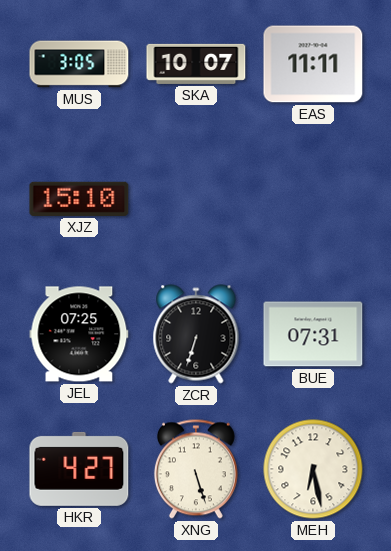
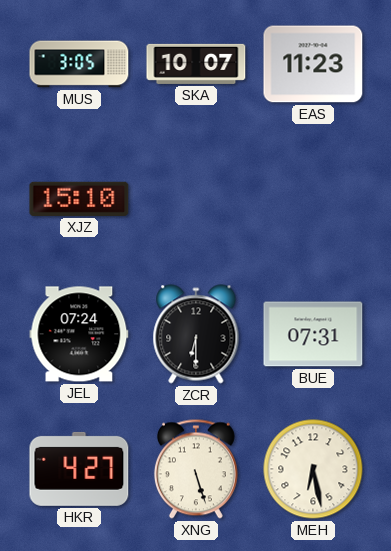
EAS: 11:11 -> 11:23 (313, 64)
JEL: 07:25 -> 07:24 (79, 334)
ZCR: 6:33 -> 6:30 (196, 334)
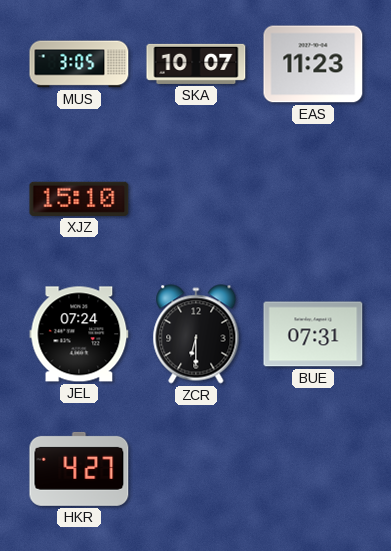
XNG: 5:27 -> none (196, 469)
MEH: 6:28 -> none (313, 469)
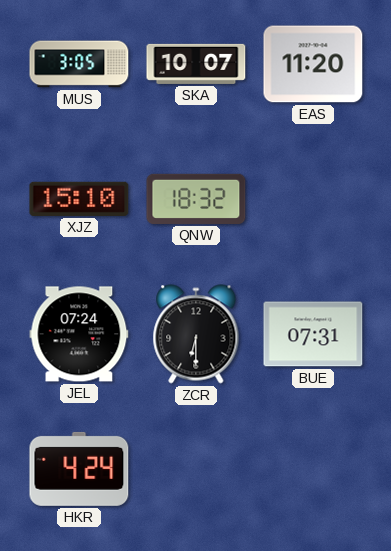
EAS: 11:23 -> 11:20 (313, 64)
QNW: none -> 18:32 (196, 199)
HKR: 4:27 -> 4:24 (79, 469)
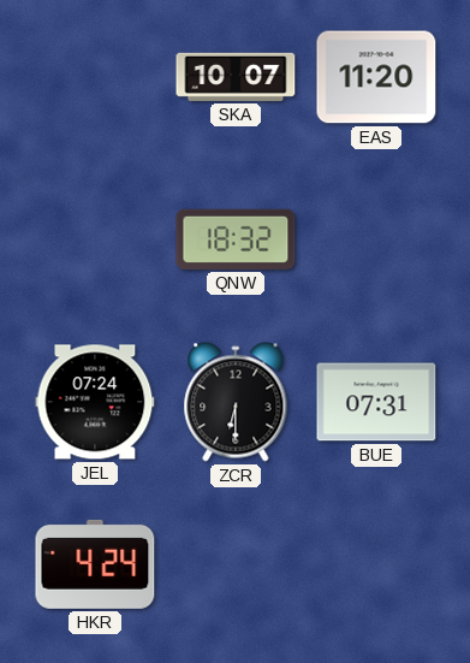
MUS: 3:05 -> none (79, 64)
XJZ: 15:10 -> none (79, 199)
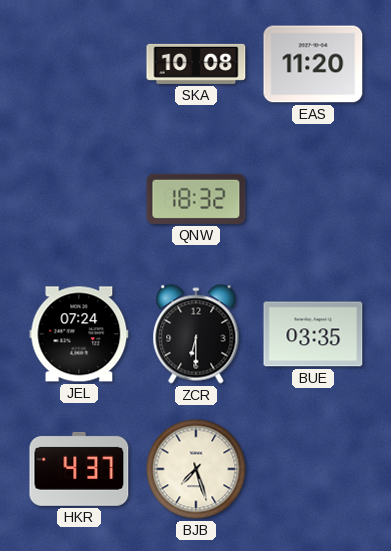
SKA: 10:07 -> 10:08 (196, 64)
BUE: 07:31 -> 03:35 (313, 334)
HKR: 4:24 -> 4:37 (79, 469)
BJB: none -> 7:27 (196, 469)
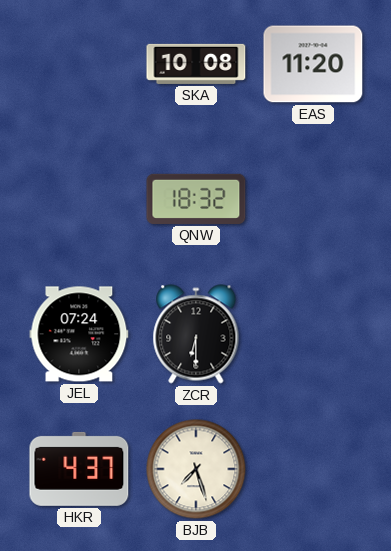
BUE: 03:35 -> none (313, 334)
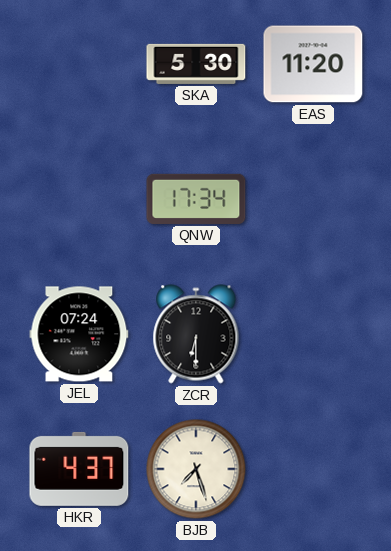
SKA: 10:08 -> 5:30 (196, 64)
QNW: 18:32 -> 17:34 (196, 199)
